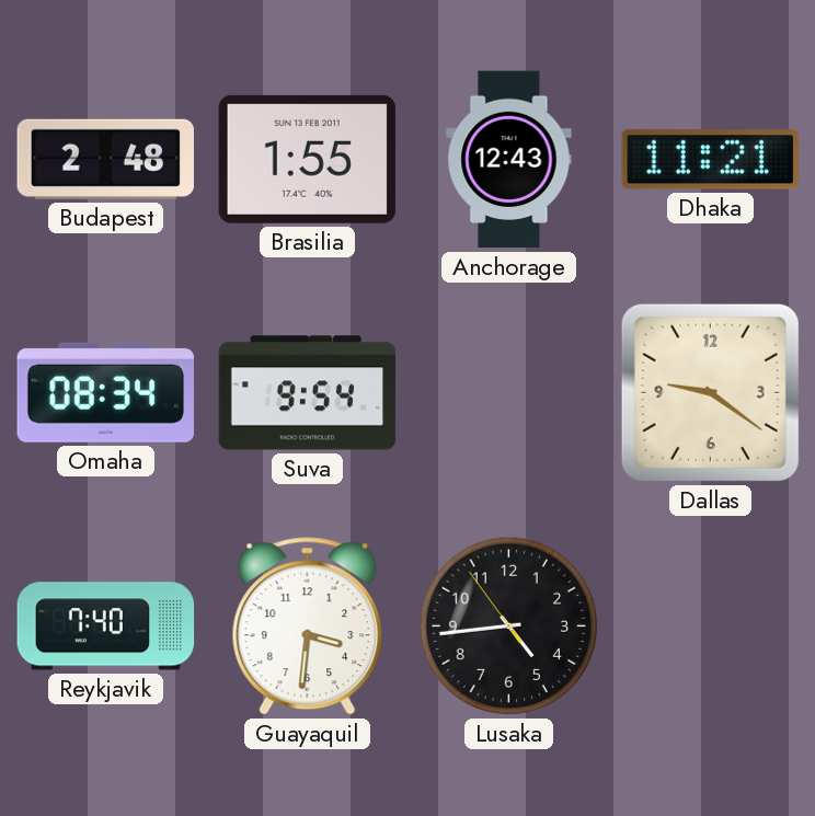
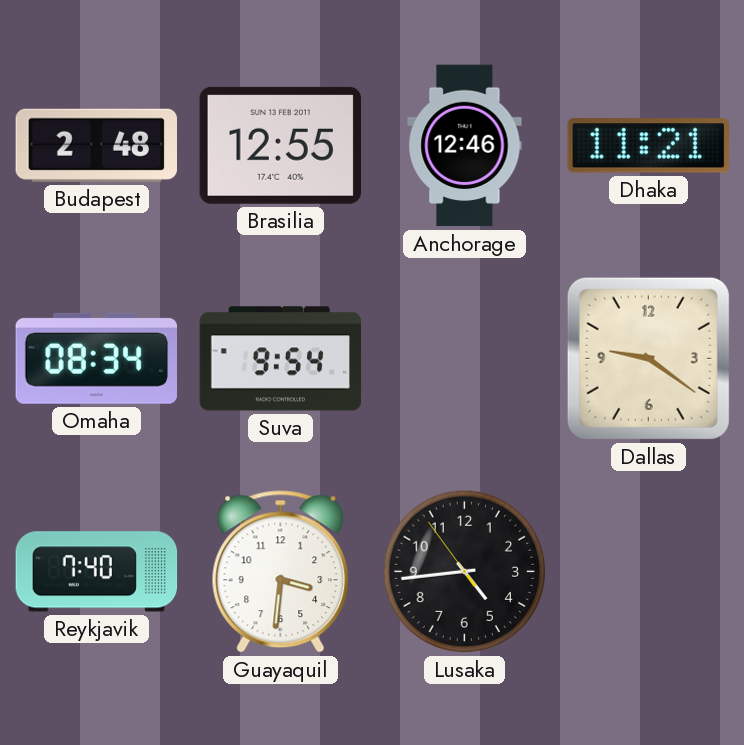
Brasilia: 1:55 -> 12:55 (280, 145)
Anchorage: 12:43 -> 12:46 (465, 146)
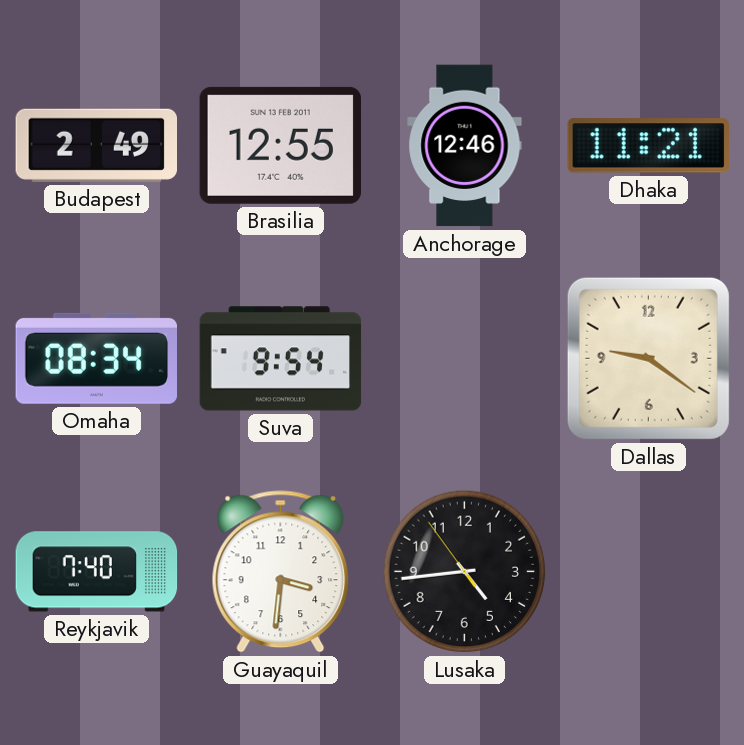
Budapest: 2:48 -> 2:49 (96, 145)
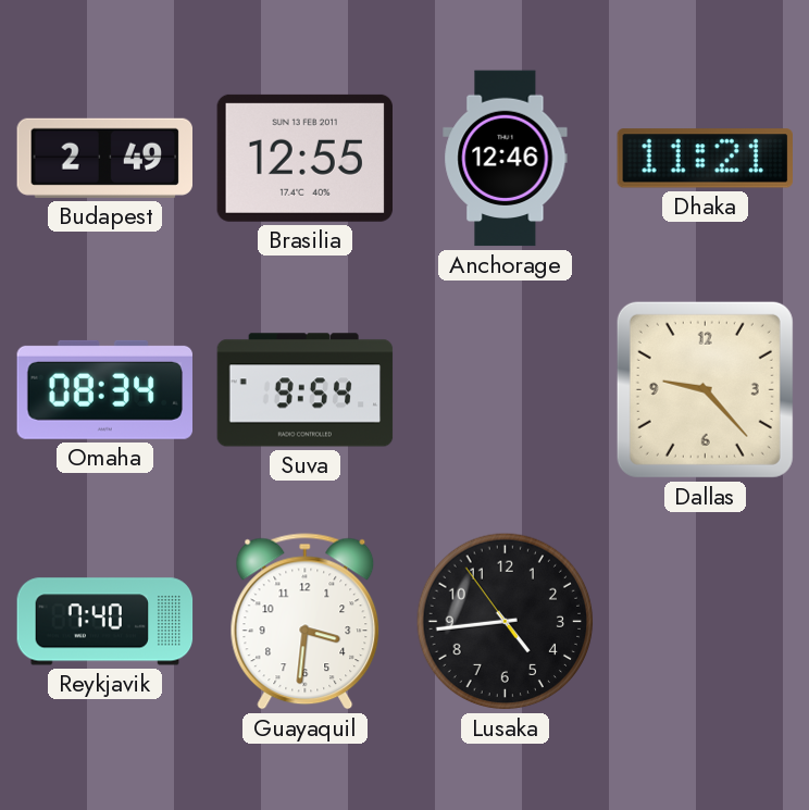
Dallas: 9:21 -> 9:23 (705, 389)
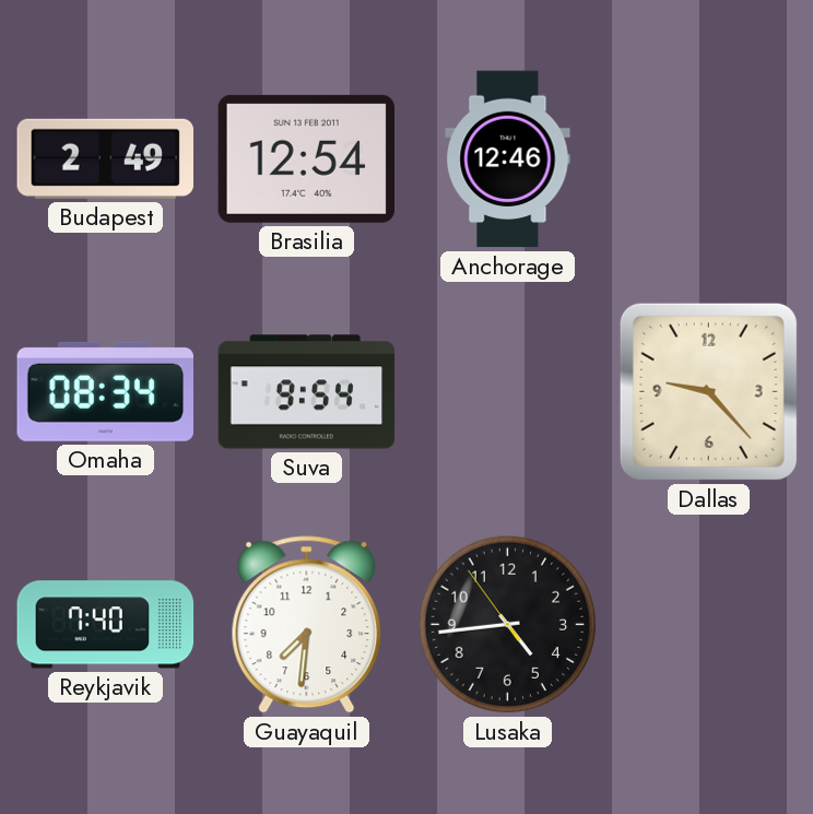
Brasilia: 12:55 -> 12:54 (306, 158)
Dhaka: 11:21 -> none (705, 159)
Guayaquil: 3:31 -> 7:31 (307, 625)
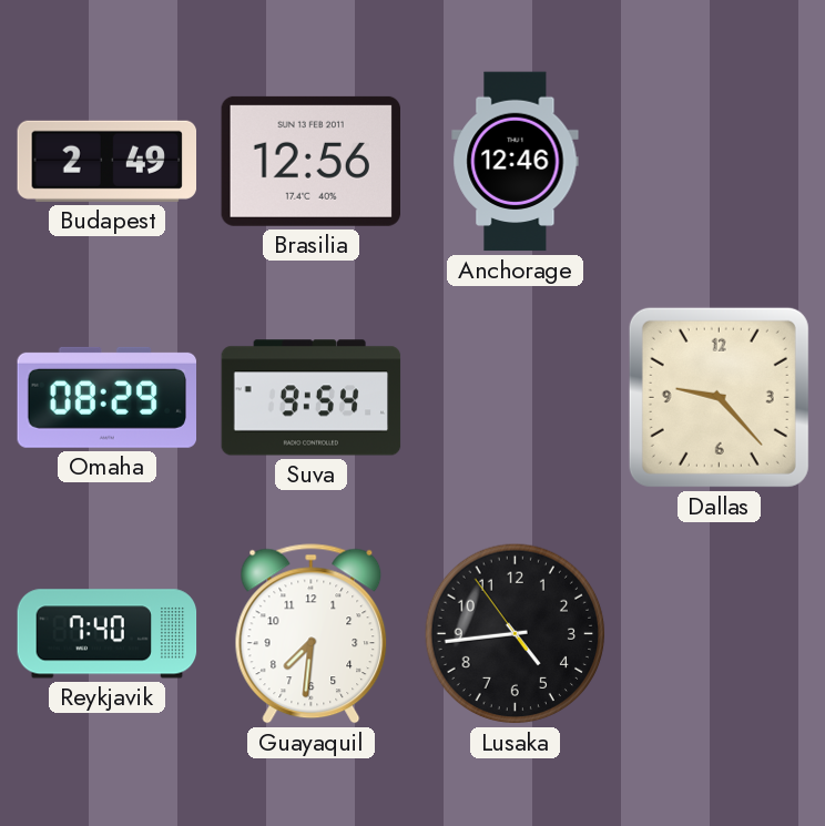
Brasilia: 12:54 -> 12:56 (310, 161)
Omaha: 08:34 -> 08:29 (106, 397)
